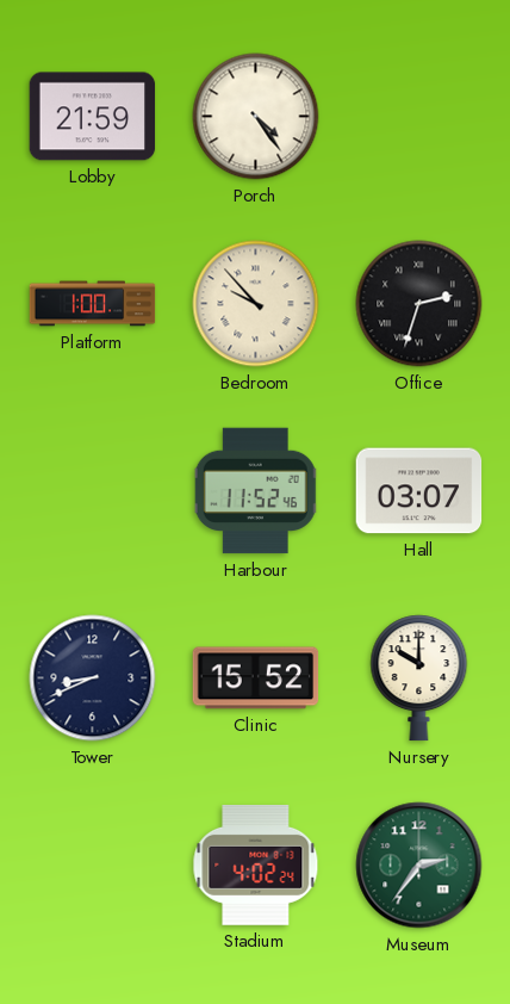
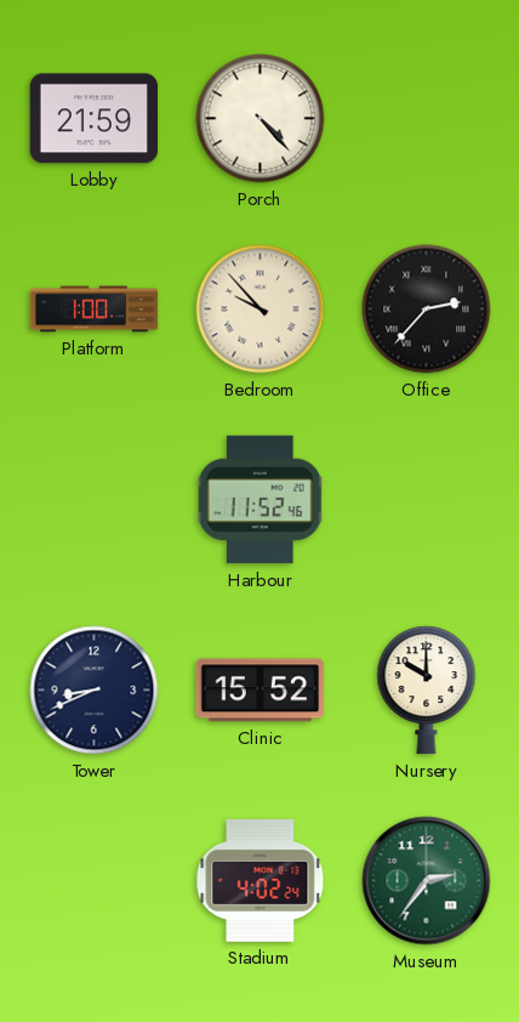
Porch: 4:24 -> 4:23 (261, 119)
Office: 2:33 -> 2:37 (427, 310)
Hall: 03:07 -> none (419, 491)
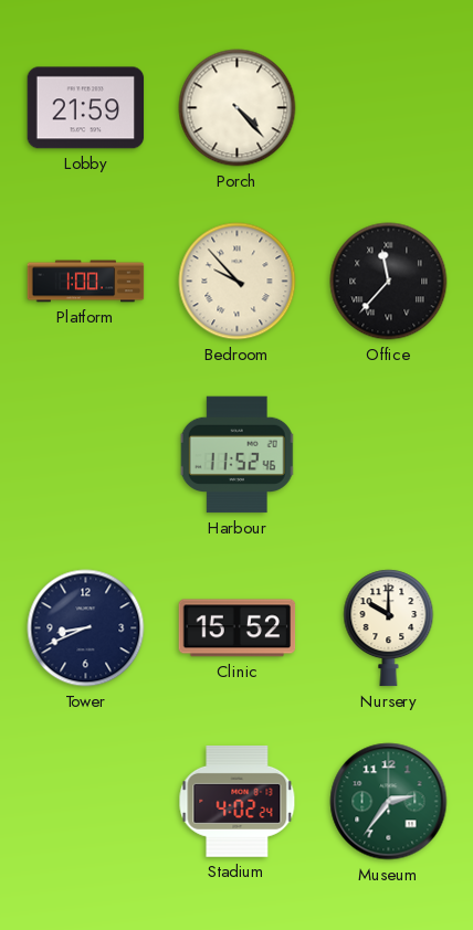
Office: 2:37 -> 11:37 (389, 282)
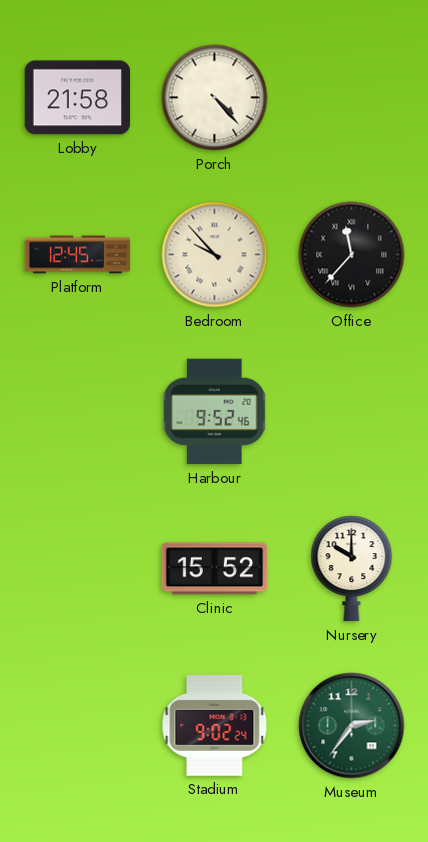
Lobby: 21:59 -> 21:58 (78, 98)
Platform: 1:00 -> 12:45 (78, 255)
Harbour: 11:52 -> 9:52 (215, 412)
Tower: 8:41 -> none (86, 628)
Stadium: 4:02 -> 9:02 (215, 725)
